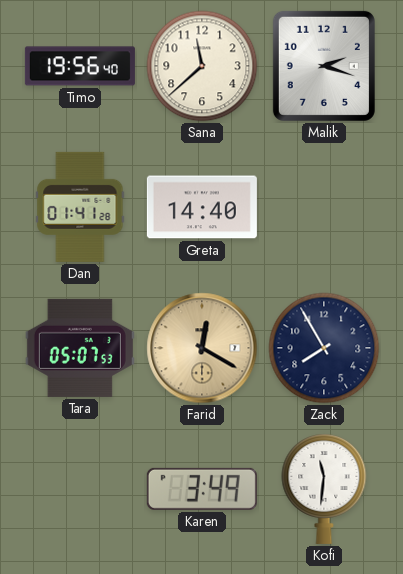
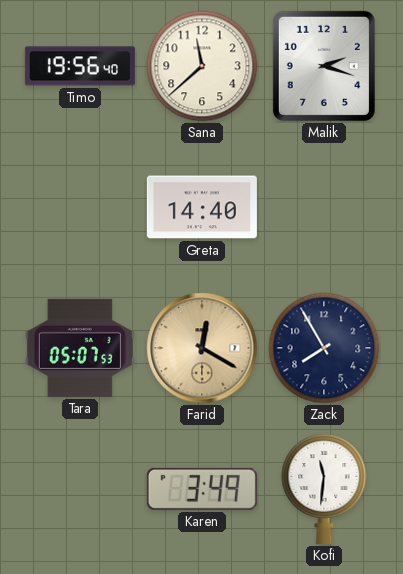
Dan: 01:41 -> none (80, 207)
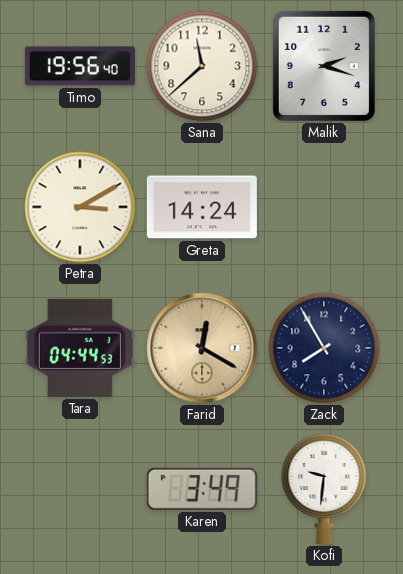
Petra: none -> 3:10 (80, 207)
Greta: 14:40 -> 14:24 (202, 207)
Tara: 05:07 -> 04:44 (80, 348)
Kofi: 11:31 -> 9:31 (324, 489)
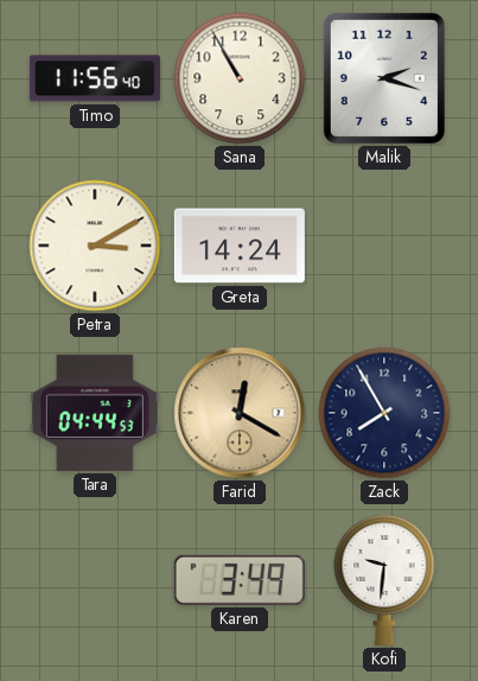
Timo: 19:56 -> 11:56 (95, 78)
Sana: 11:38 -> 10:55 (240, 78)
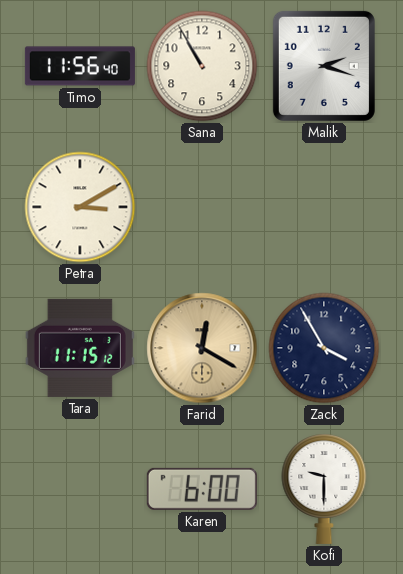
Greta: 14:24 -> none (240, 246)
Tara: 04:44 -> 11:15 (80, 348)
Zack: 7:55 -> 3:55 (324, 348)
Karen: 3:49 -> 6:00 (202, 489)
Kofi: 9:31 -> 9:30 (324, 489)
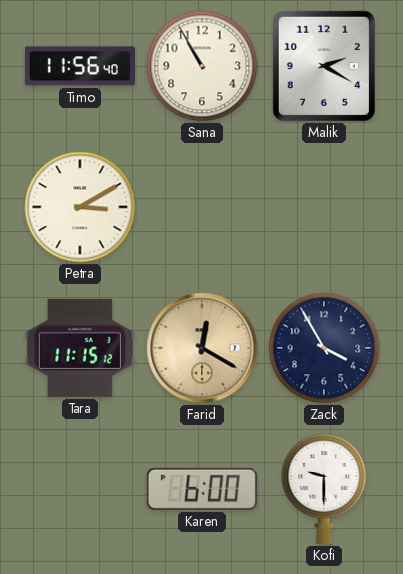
Malik: 2:18 -> 2:20 (324, 66)
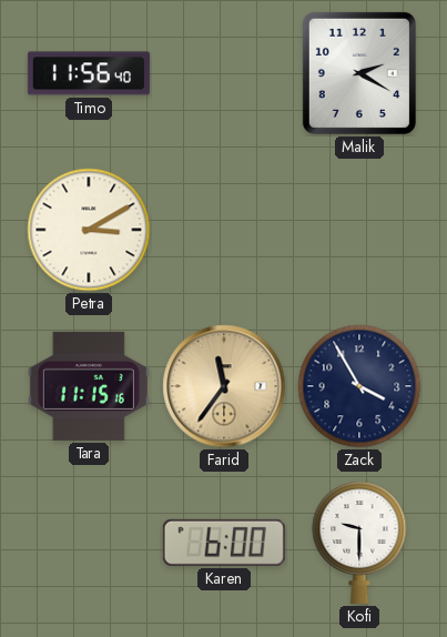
Sana: 10:55 -> none (202, 66)
Tara: 11:15:12 -> 11:15:16 (89, 386)
Farid: 12:20 -> 11:36 (224, 386)
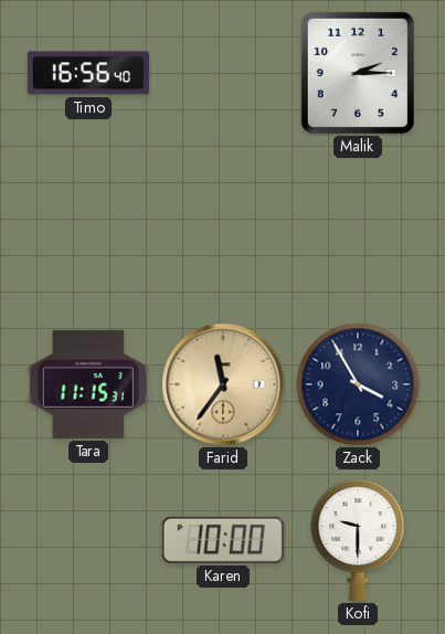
Timo: 11:56 -> 16:56 (88, 73)
Malik: 2:20 -> 2:15 (358, 73)
Petra: 3:10 -> none (89, 230)
Tara: 11:15:16 -> 11:15:31 (88, 384)
Karen: 6:00 -> 10:00 (223, 540)
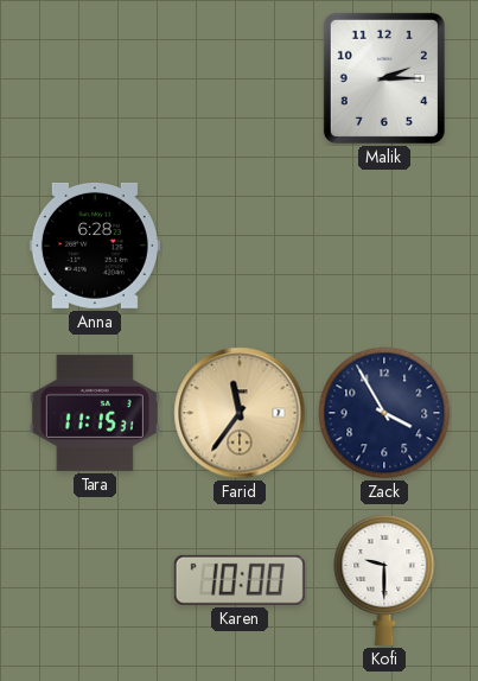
Timo: 16:56 -> none (88, 73)
Anna: none -> 6:28 (95, 246)
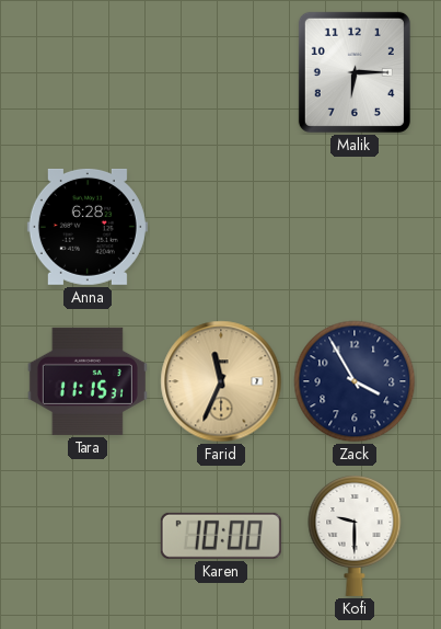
Malik: 2:15 -> 6:15 (355, 72)
Farid: 11:36 -> 11:34 (221, 381)
